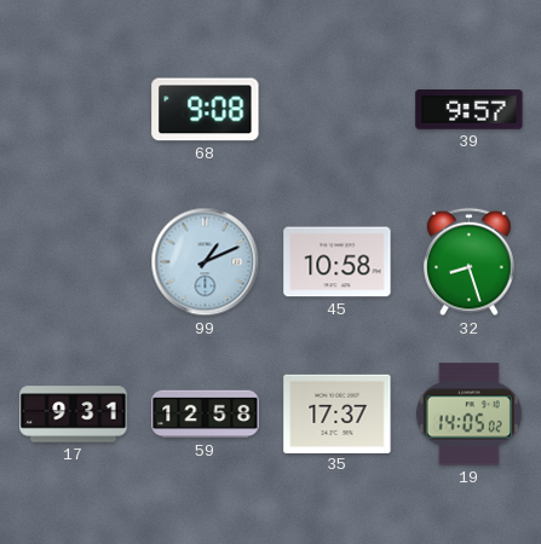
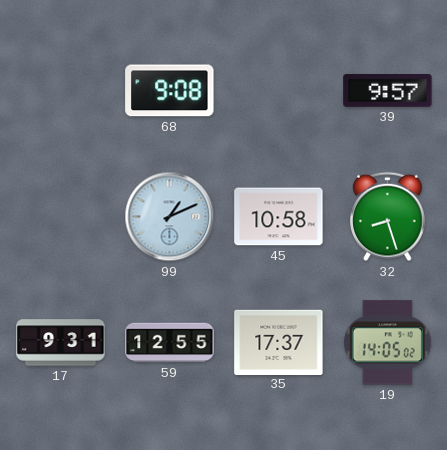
59: 12:58 -> 12:55 (170, 343)
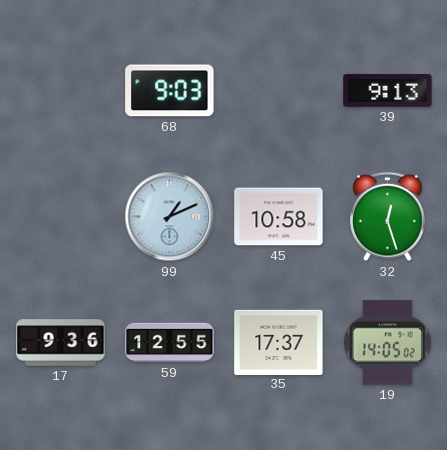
68: 9:08 -> 9:03 (170, 91)
39: 9:57 -> 9:13 (388, 91)
32: 8:27 -> 12:27 (388, 217)
17: 9:31 -> 9:36 (61, 343)
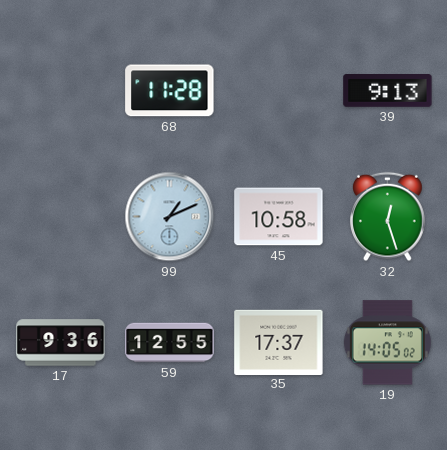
68: 9:03 -> 11:28 (170, 91)
